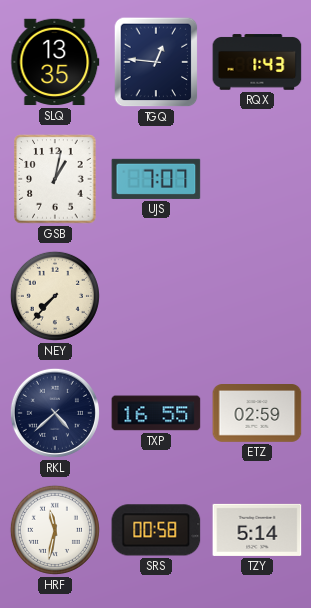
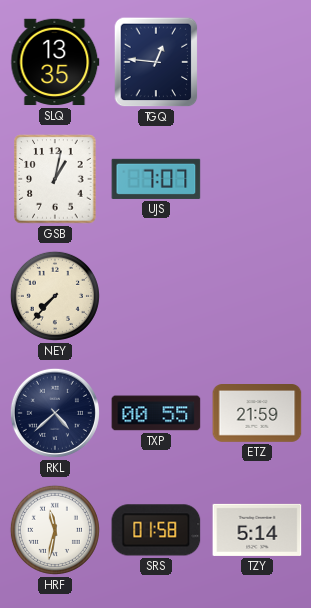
RQX: 1:43 -> none (257, 62)
TXP: 16:55 -> 00:55 (156, 413)
ETZ: 02:59 -> 21:59 (257, 414)
SRS: 00:58 -> 01:58 (156, 530)
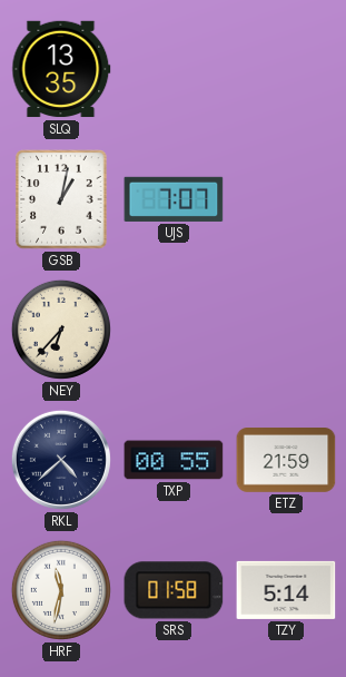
TGQ: 12:46 -> none (156, 62)
NEY: 7:37 -> 6:37 (61, 330)
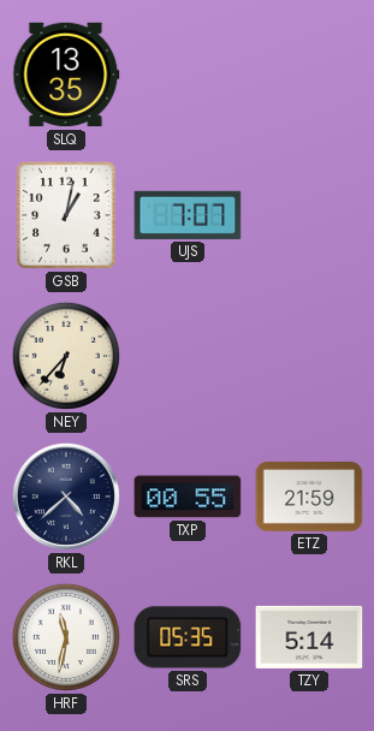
SRS: 01:58 -> 05:35 (188, 637)
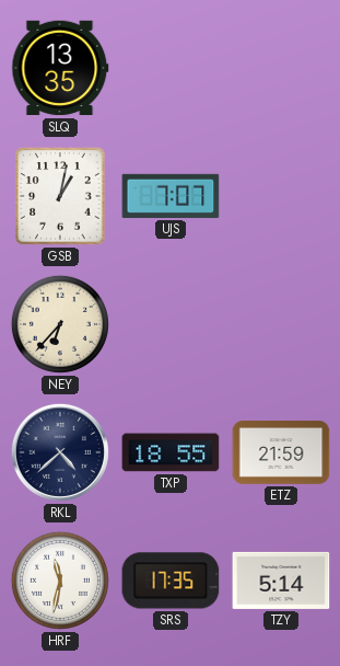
TXP: 00:55 -> 18:55 (171, 452)
SRS: 05:35 -> 17:35 (171, 581)
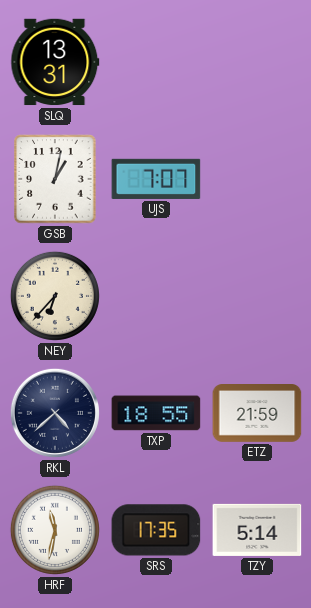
SLQ: 13:35 -> 13:31 (55, 62)
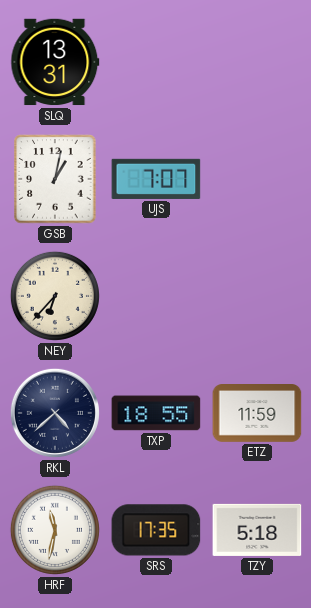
ETZ: 21:59 -> 11:59 (257, 414)
TZY: 5:14 -> 5:18 (257, 530)
